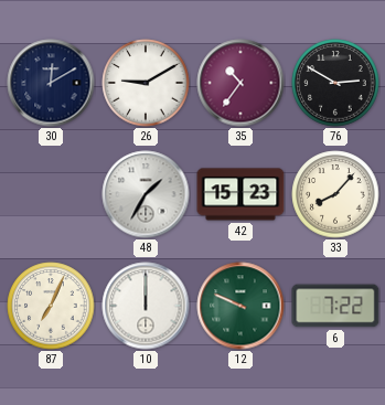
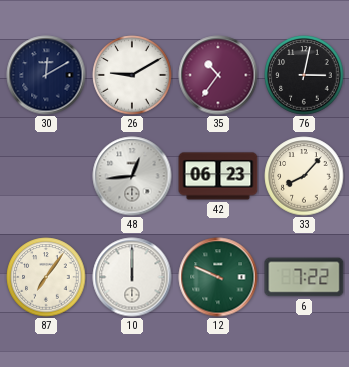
76: 2:50 -> 3:02 (304, 75)
48: 1:35 -> 12:44 (132, 176)
42: 15:23 -> 06:23 (218, 176)
87: 7:04 -> 7:06 (46, 277)
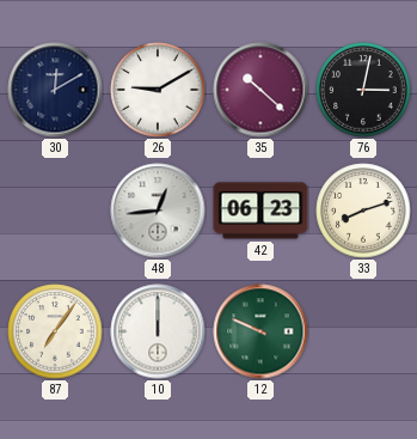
35: 10:36 -> 10:22 (260, 90)
33: 8:07 -> 8:12 (363, 211)
6: 7:22 -> none (304, 277)
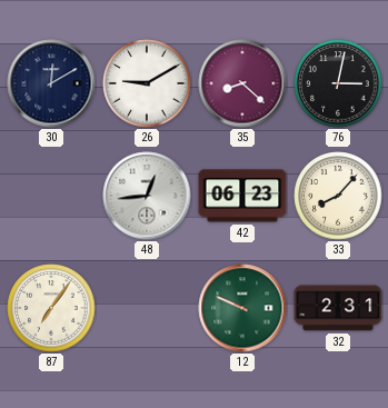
35: 10:22 -> 8:22 (242, 83)
33: 8:12 -> 8:07 (338, 196)
10: 12:00 -> none (158, 331)
32: none -> 2:31 (338, 308)
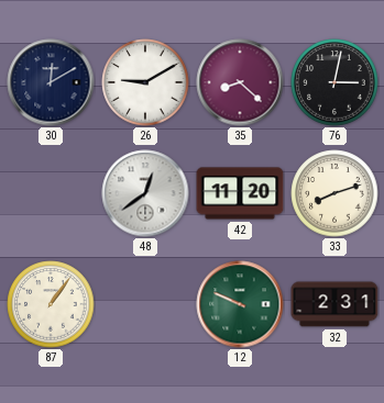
48: 12:44 -> 12:39 (145, 193)
42: 06:23 -> 11:20 (240, 193)
33: 8:07 -> 8:12 (334, 193)
87: 7:06 -> 1:06 (51, 304)
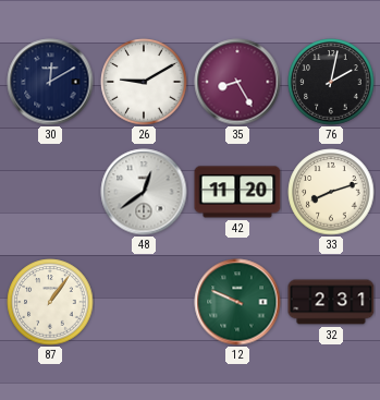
35: 8:22 -> 8:25 (237, 82)
76: 3:02 -> 2:02 (331, 82)
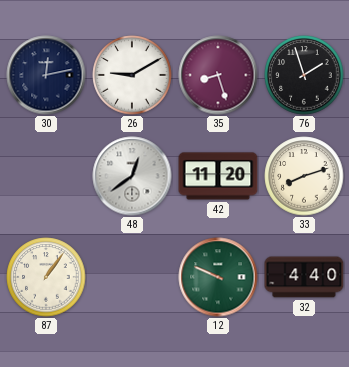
30: 12:10 -> 12:13 (46, 75)
35: 8:25 -> 8:27 (218, 75)
76: 2:02 -> 1:57 (304, 75)
32: 2:31 -> 4:40 (304, 277)
